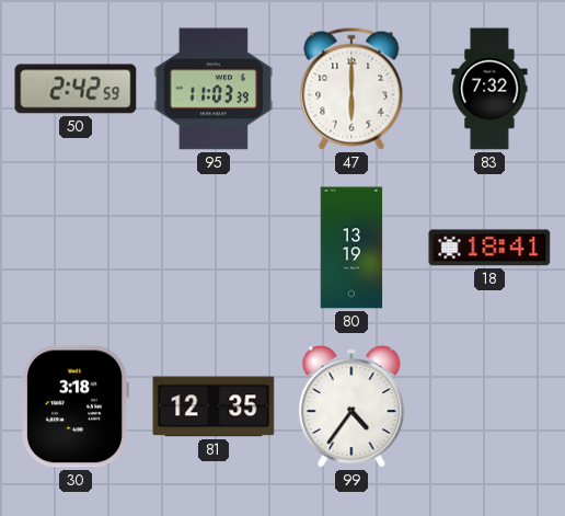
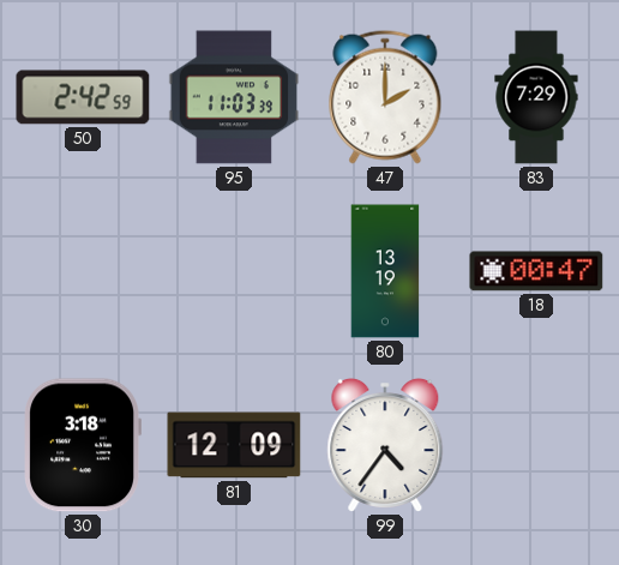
47: 6:00 -> 2:00 (385, 97)
83: 7:32 -> 7:29 (536, 97)
18: 18:41 -> 00:47 (536, 271)
81: 12:35 -> 12:09 (234, 445)
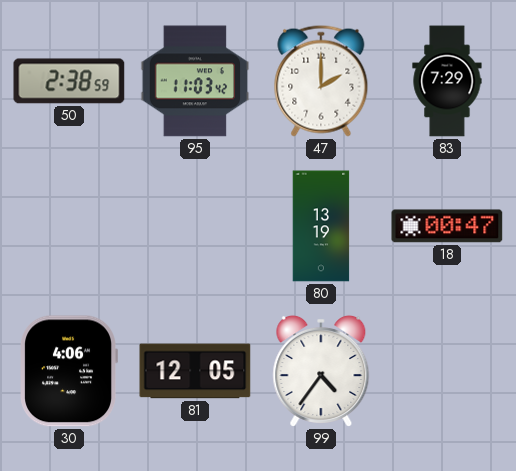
50: 2:42 -> 2:38 (69, 81)
95: 11:03:39 -> 11:03:42 (195, 81)
30: 3:18 -> 4:06 (68, 371)
81: 12:09 -> 12:05 (195, 371)
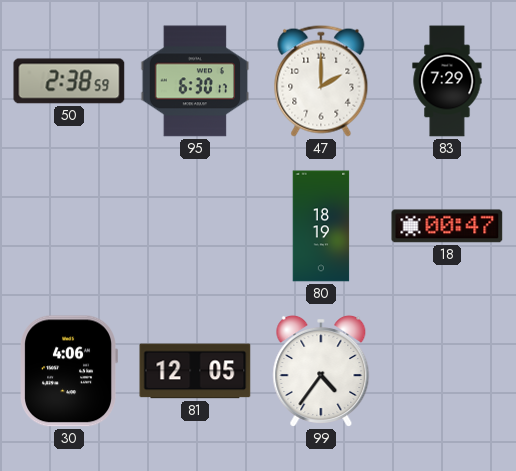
95: 11:03 -> 6:30 (195, 81)
80: 13:19 -> 18:19 (321, 226)
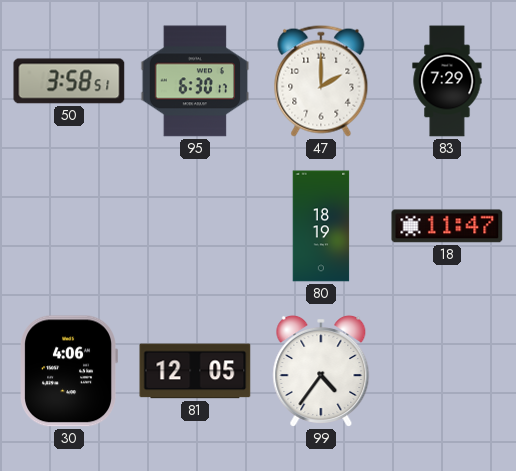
50: 2:38 -> 3:58 (69, 81)
18: 00:47 -> 11:47 (447, 226)
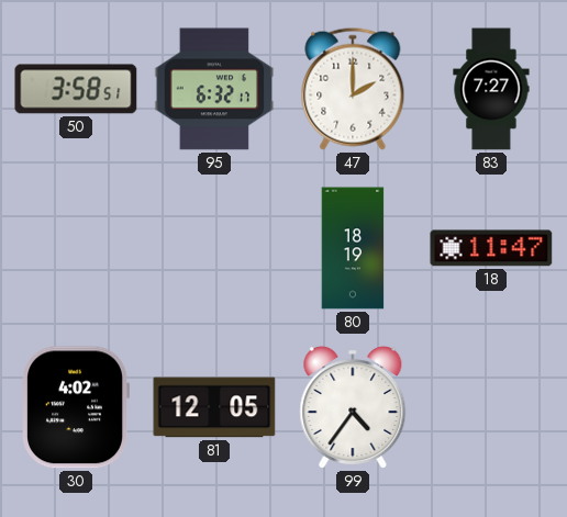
95: 6:30 -> 6:32 (214, 89)
83: 7:29 -> 7:27 (491, 89)
30: 4:06 -> 4:02 (75, 407)
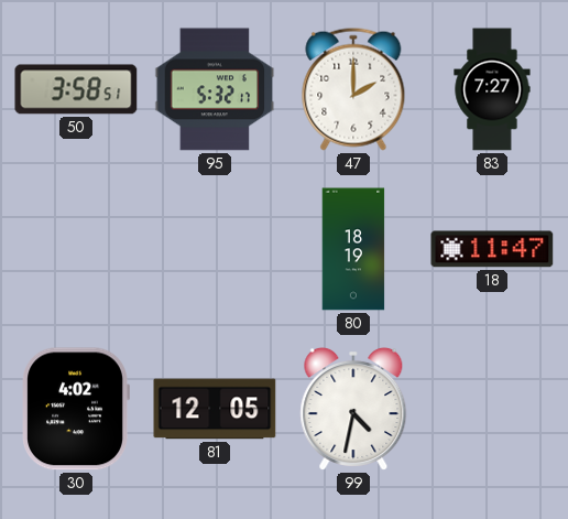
95: 6:32 -> 5:32 (215, 89)
99: 4:36 -> 4:32 (353, 409)
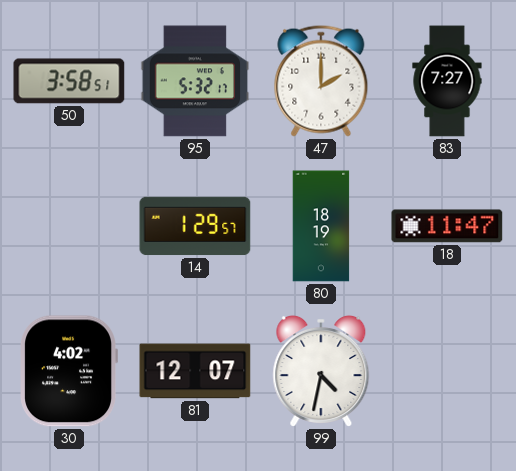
14: none -> 1:29 (195, 226)
81: 12:05 -> 12:07 (195, 371)
